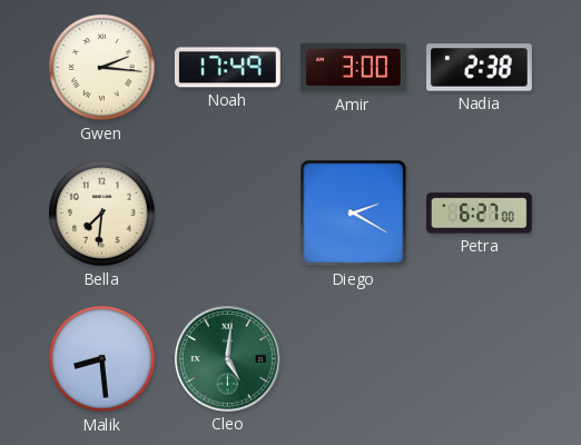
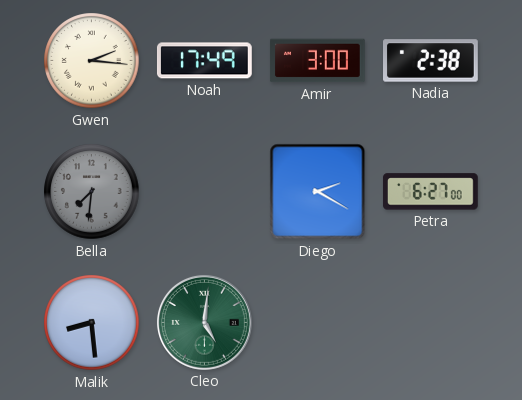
Bella dial: cream -> grey (92, 192)
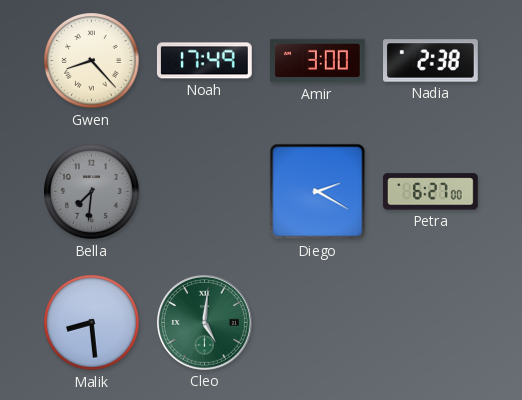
Gwen: 2:16 -> 8:23 (92, 61)
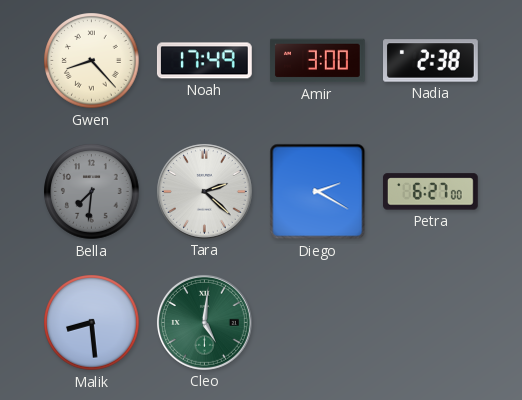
Tara: none -> 2:22 (204, 191)
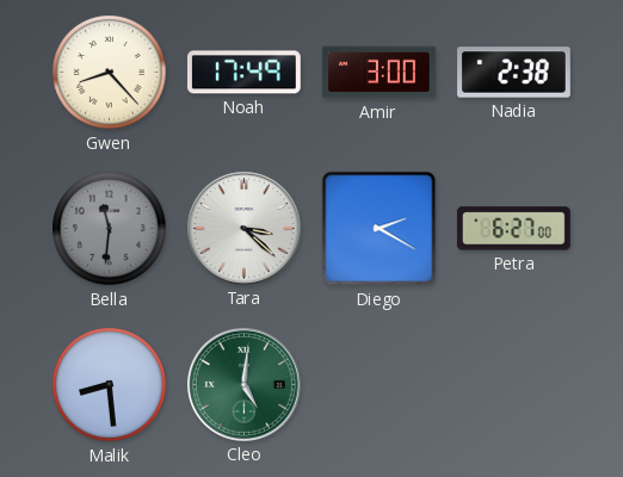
Bella: 7:31 -> 11:31 (110, 229)
Tara: 2:22 -> 3:22 (243, 228)
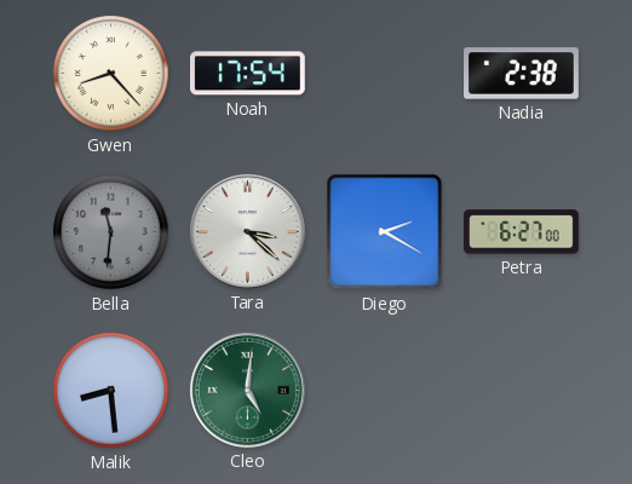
Noah: 17:49 -> 17:54 (247, 74)
Amir: 3:00 -> none (380, 73)
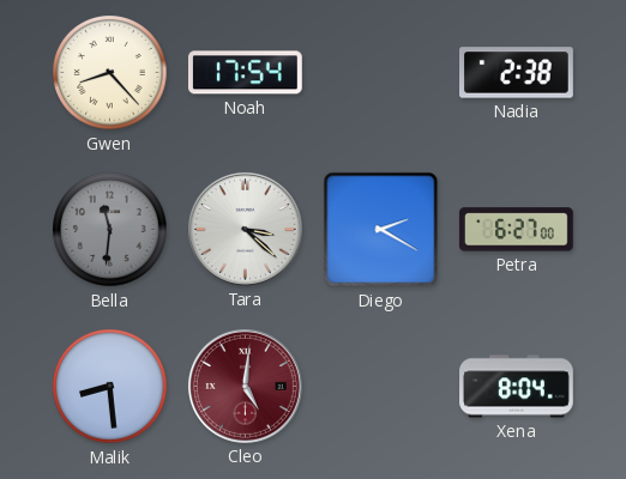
Cleo dial: green -> burgundy (245, 386)
Xena: none -> 8:04 (517, 387)
